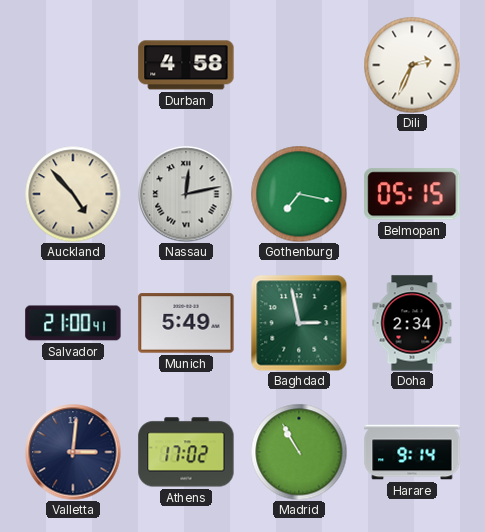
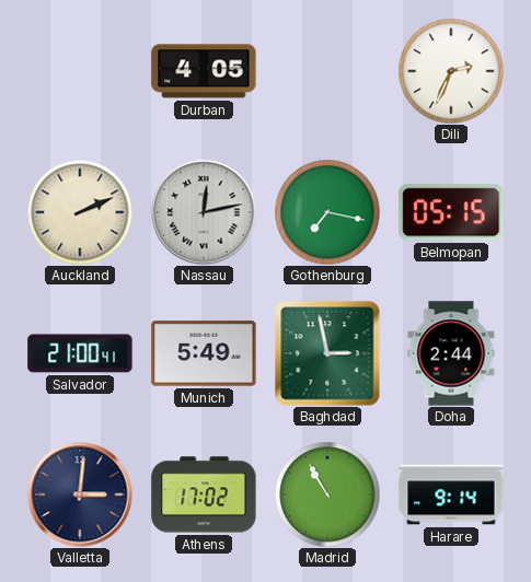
Durban: 4:58 -> 4:05 (204, 71)
Auckland: 4:53 -> 2:11 (80, 212)
Doha: 2:34 -> 2:44 (451, 353)
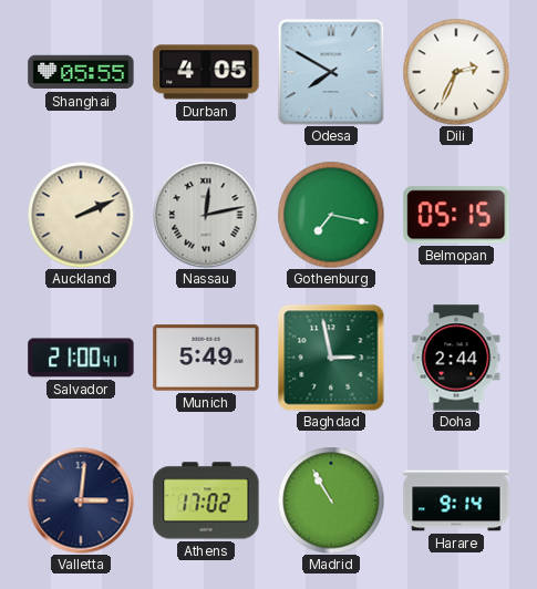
Shanghai: none -> 05:55 (81, 72)
Odesa: none -> 7:50 (331, 72)
